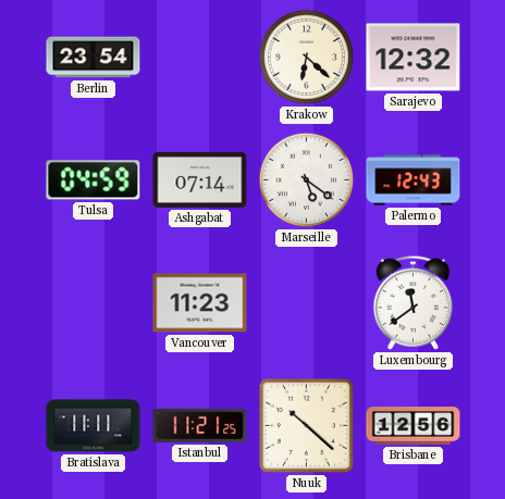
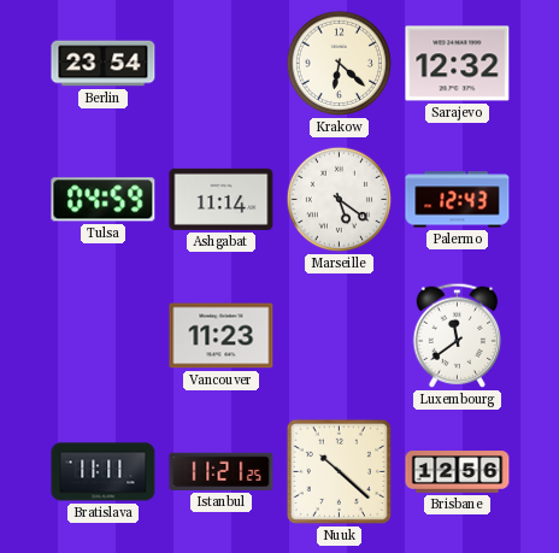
Ashgabat: 07:14 -> 11:14 (222, 199)
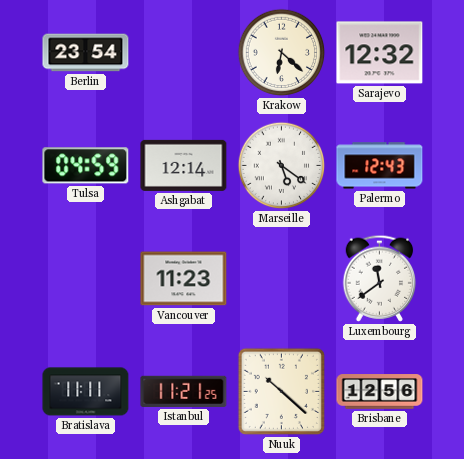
Ashgabat: 11:14 -> 12:14 (184, 165)
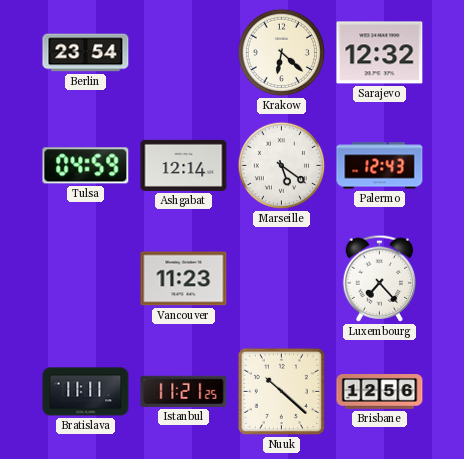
Luxembourg: 11:39 -> 7:23 (380, 278)
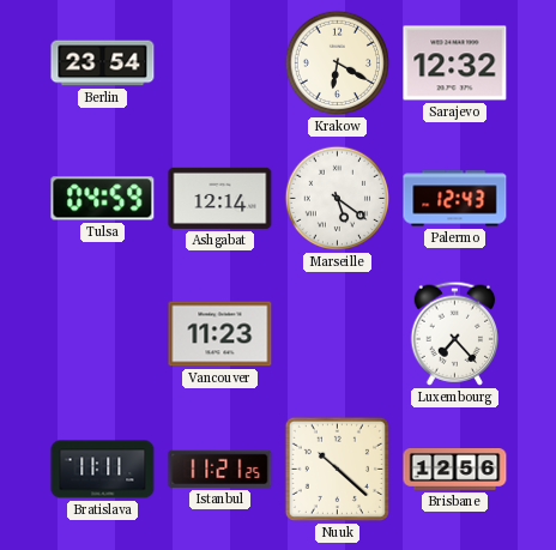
Krakow: 6:22 -> 6:20 (338, 64)
